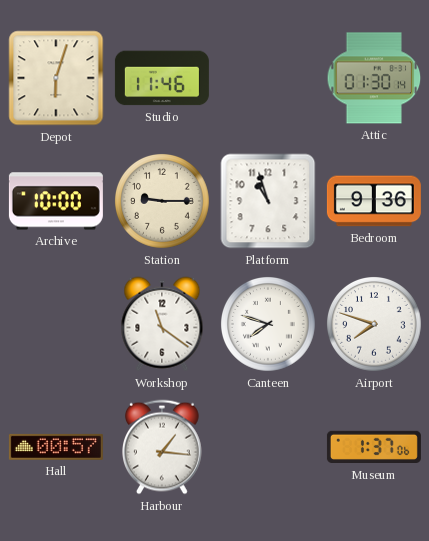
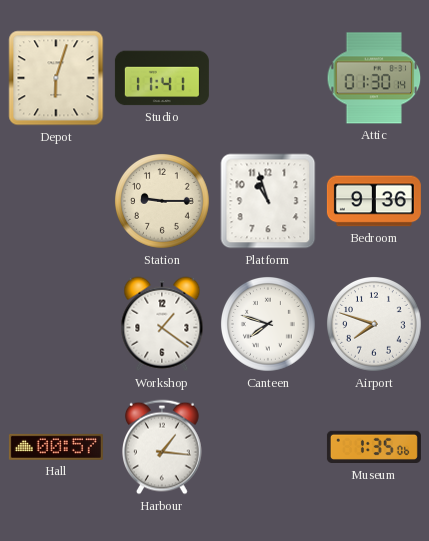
Studio: 11:46 -> 11:41 (162, 78)
Archive: 10:00 -> none (56, 201)
Workshop: 11:21 -> 1:21 (162, 324)
Museum: 1:37 -> 1:35 (374, 447)
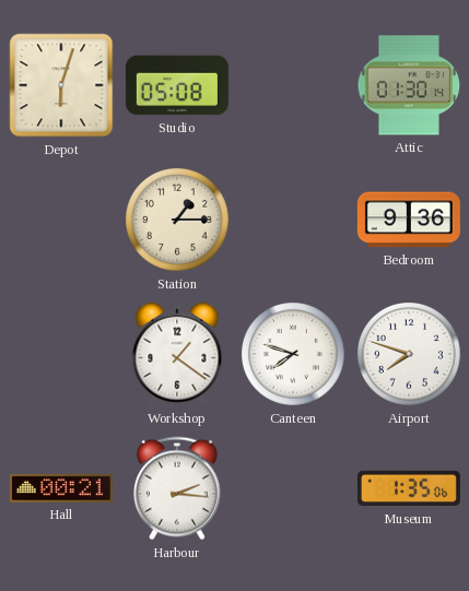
Studio: 11:41 -> 05:08 (177, 85)
Station: 9:15 -> 1:15 (178, 221)
Platform: 10:57 -> none (268, 201)
Hall: 00:57 -> 00:21 (61, 488)
Harbour: 1:16 -> 2:16 (178, 488)
